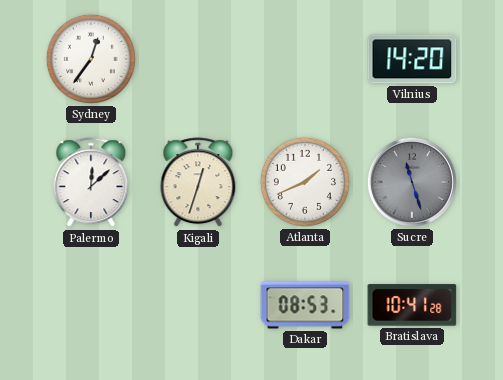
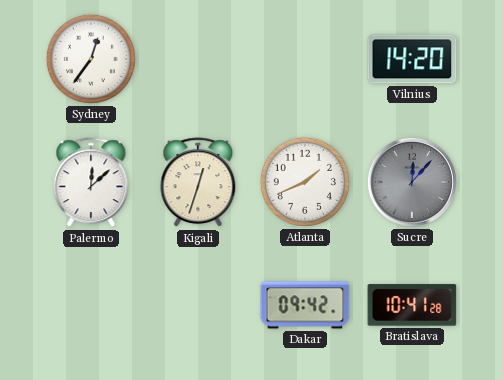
Sucre: 11:27 -> 12:07 (412, 182)
Dakar: 08:53 -> 09:42 (305, 305)
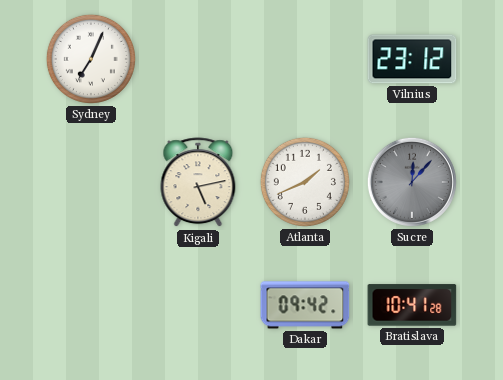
Sydney: 12:36 -> 7:04 (91, 59)
Vilnius: 14:20 -> 23:12 (412, 59)
Palermo: 12:08 -> none (91, 183)
Kigali: 12:33 -> 5:13 (198, 183)
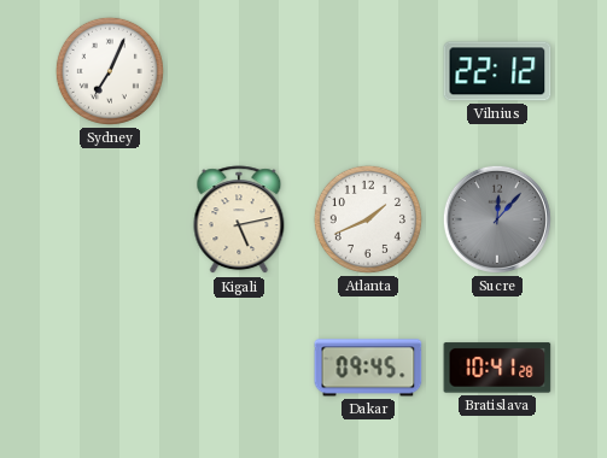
Vilnius: 23:12 -> 22:12 (497, 71)
Dakar: 09:42 -> 09:45 (368, 368)
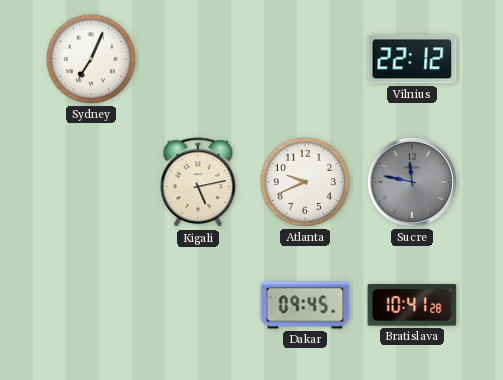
Atlanta: 1:41 -> 9:41 (305, 182)
Sucre: 12:07 -> 11:47 (412, 182)
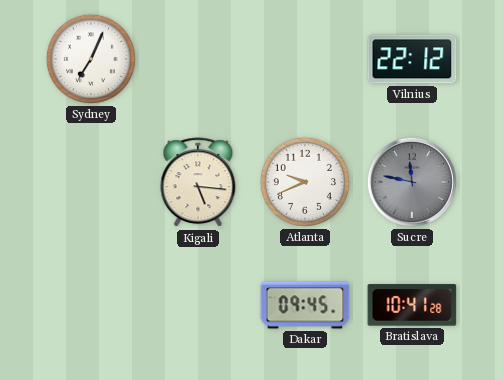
Kigali: 5:13 -> 5:16 (198, 183)
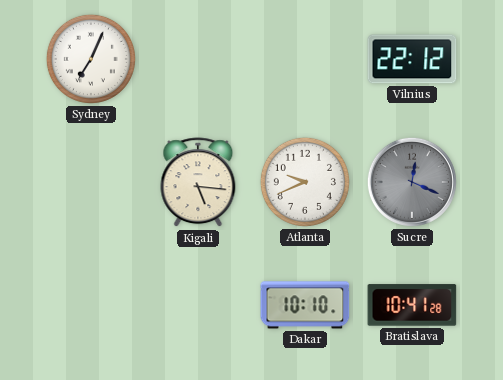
Sucre: 11:47 -> 12:19 (412, 182)
Dakar: 09:45 -> 10:10 (305, 305)
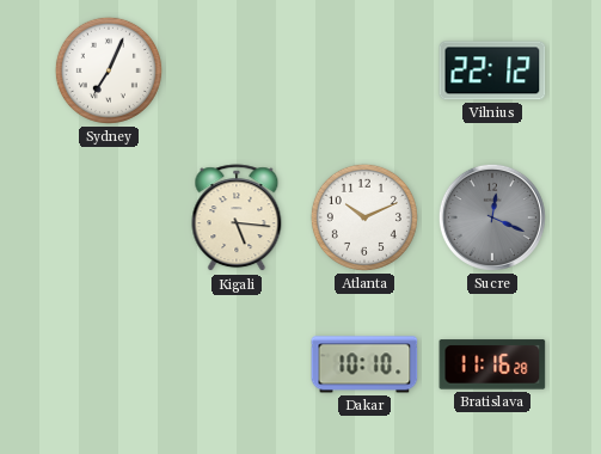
Atlanta: 9:41 -> 10:11 (364, 217)
Bratislava: 10:41 -> 11:16 (492, 364)
